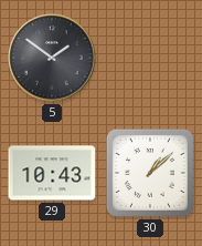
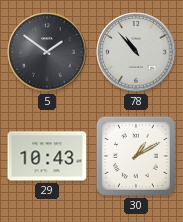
78: none -> 10:53 (136, 52)
30: 1:08 -> 1:10 (136, 156)
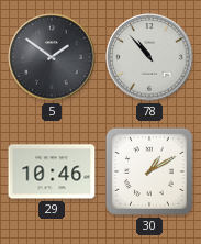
29: 10:43 -> 10:46 (52, 171)
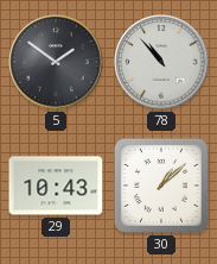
29: 10:46 -> 10:43 (56, 186)
30: 1:10 -> 1:08 (161, 186)
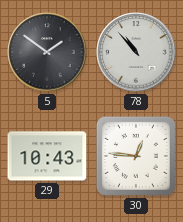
30: 1:08 -> 12:46 (136, 156)
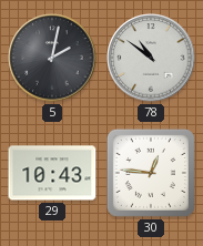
5: 1:51 -> 2:02 (52, 58)
78: 10:53 -> 10:51 (151, 58)
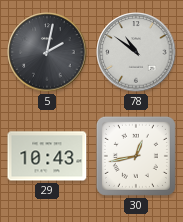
30: 12:46 -> 12:43 (136, 156)
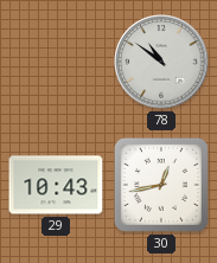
5: 2:02 -> none (47, 52)
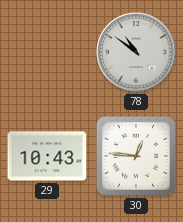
30: 12:43 -> 12:46 (136, 156)
